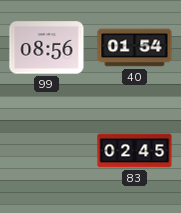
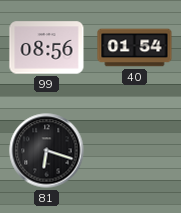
81: none -> 6:18 (47, 151)
83: 02:45 -> none (135, 151)
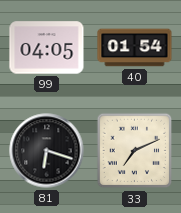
99: 08:56 -> 04:05 (47, 48)
33: none -> 7:11 (135, 151)
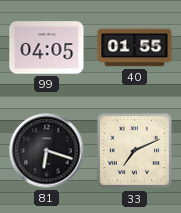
40: 01:54 -> 01:55 (135, 48)
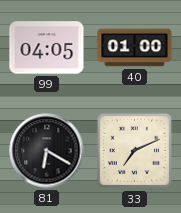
40: 01:55 -> 01:00 (135, 48)
81: 6:18 -> 6:20 (47, 151)
